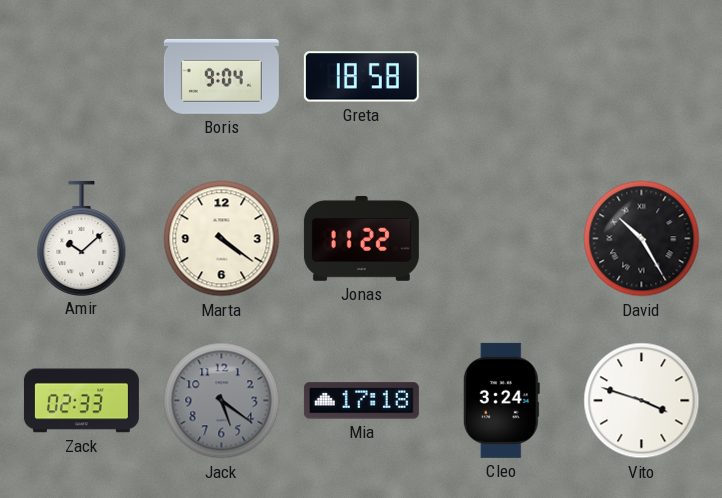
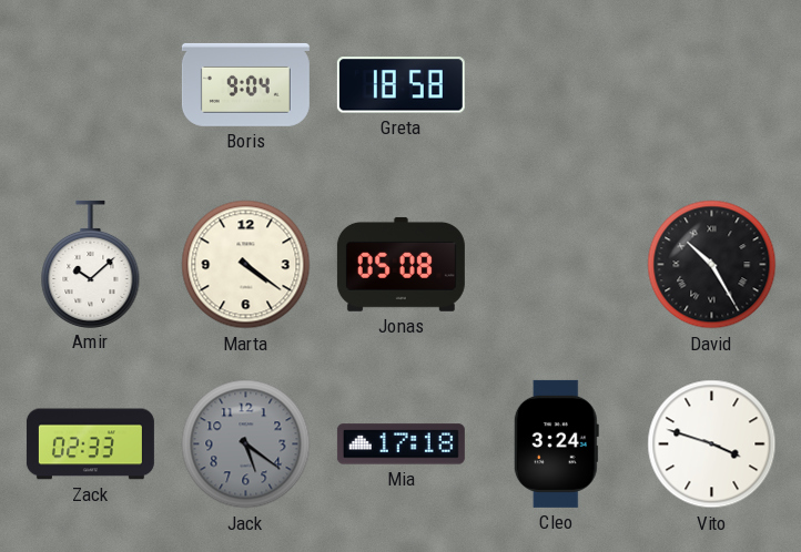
Jonas: 11:22 -> 05:08 (400, 264)
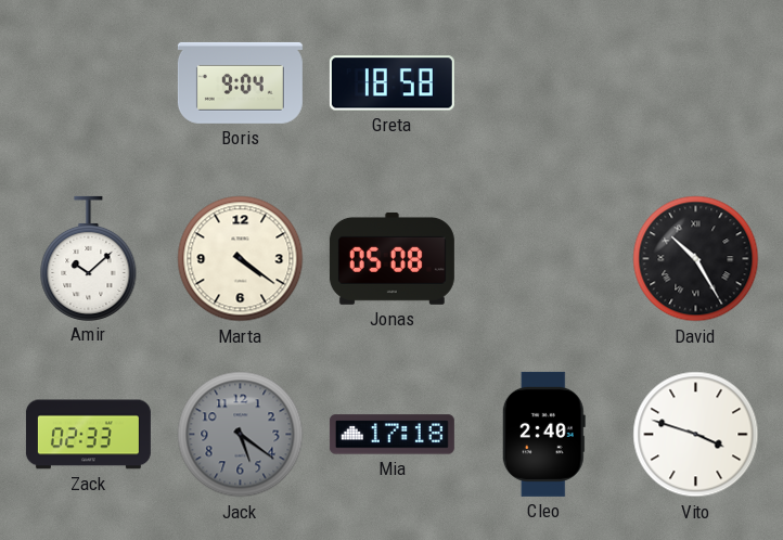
Cleo: 3:24 -> 2:40 (543, 434)
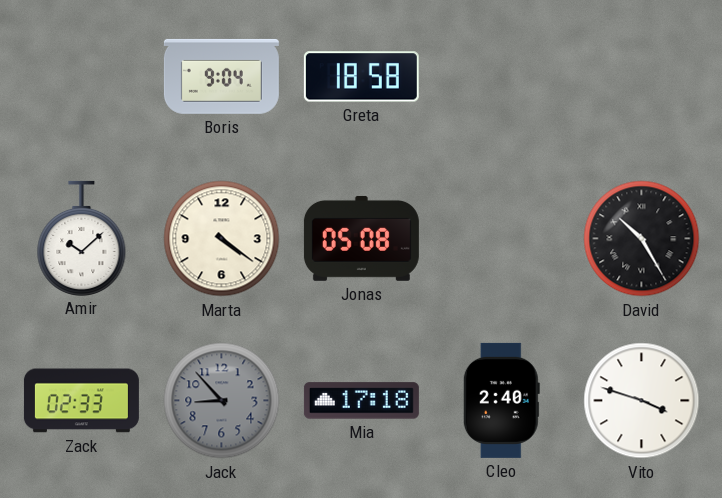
Jack: 5:21 -> 8:53 (222, 401)
